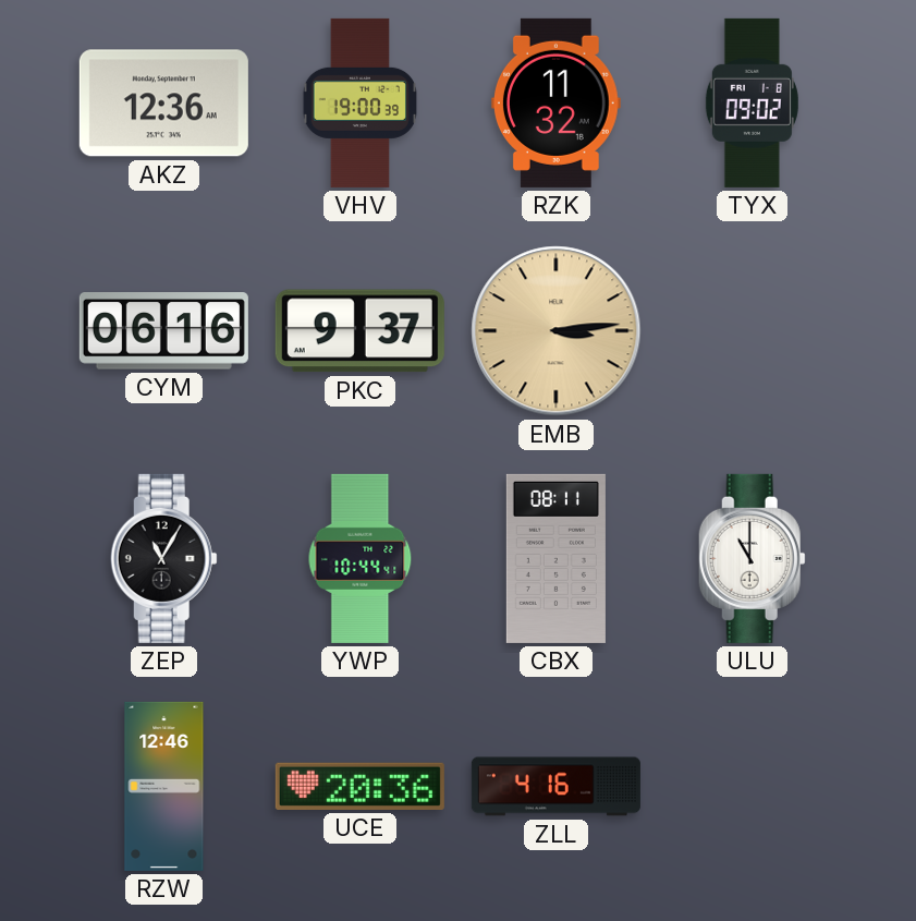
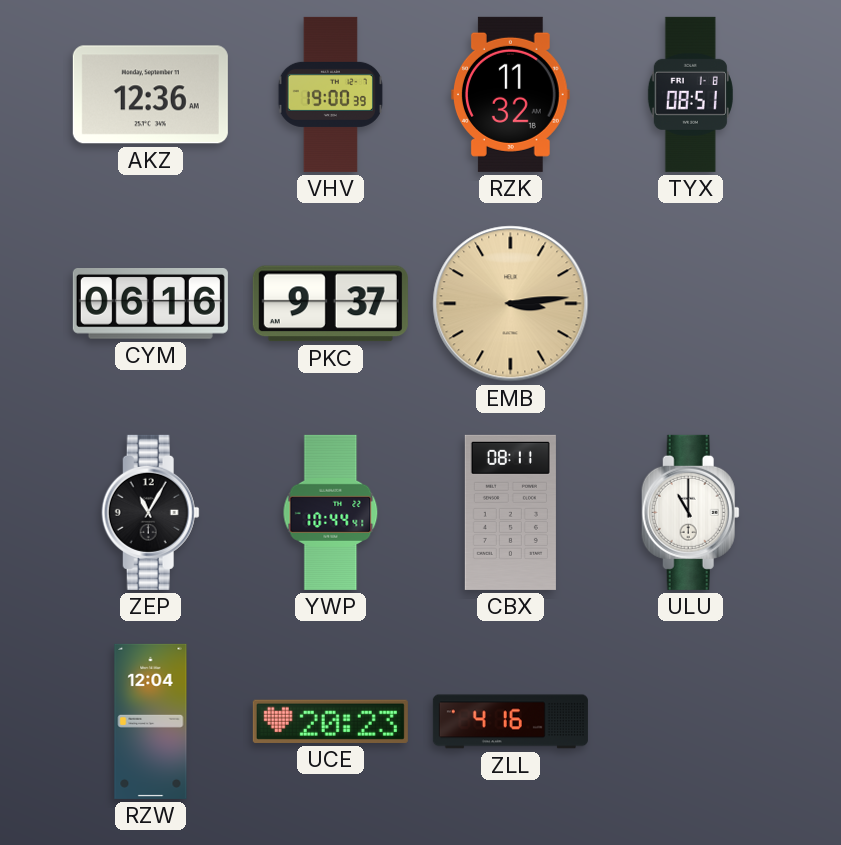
TYX: 09:02 -> 08:51 (690, 94)
RZW: 12:46 -> 12:04 (151, 721)
UCE: 20:36 -> 20:23 (330, 721)
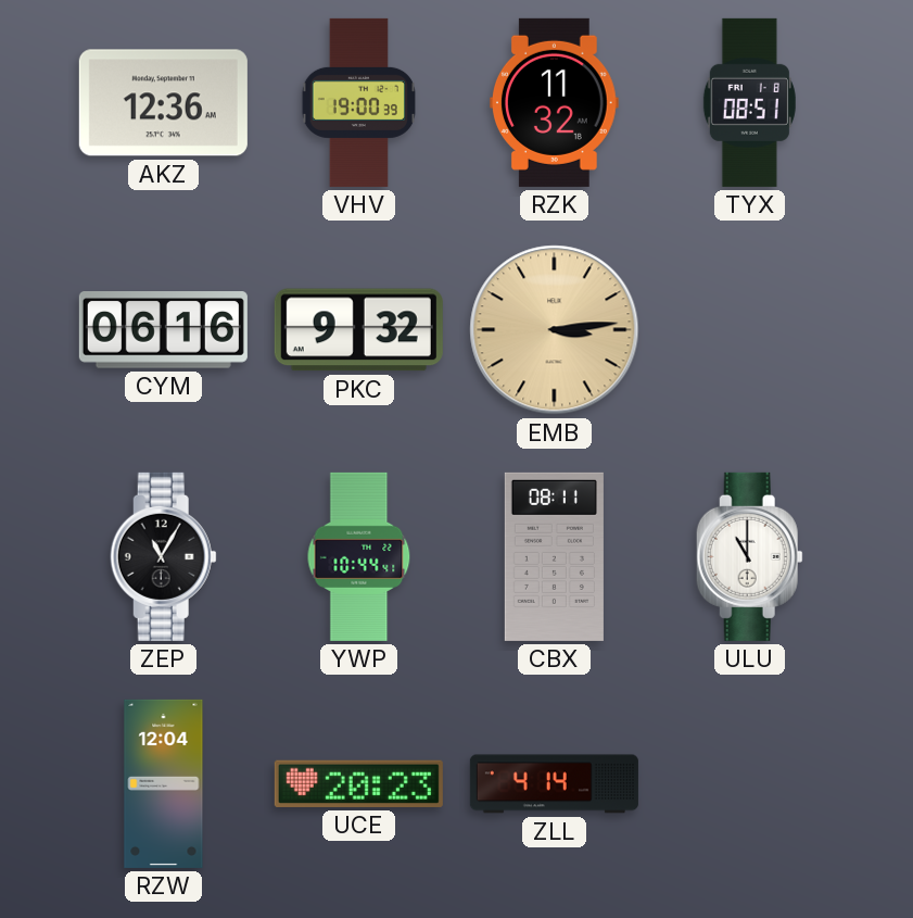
PKC: 9:37 -> 9:32 (358, 330)
ZLL: 4:16 -> 4:14 (554, 784)
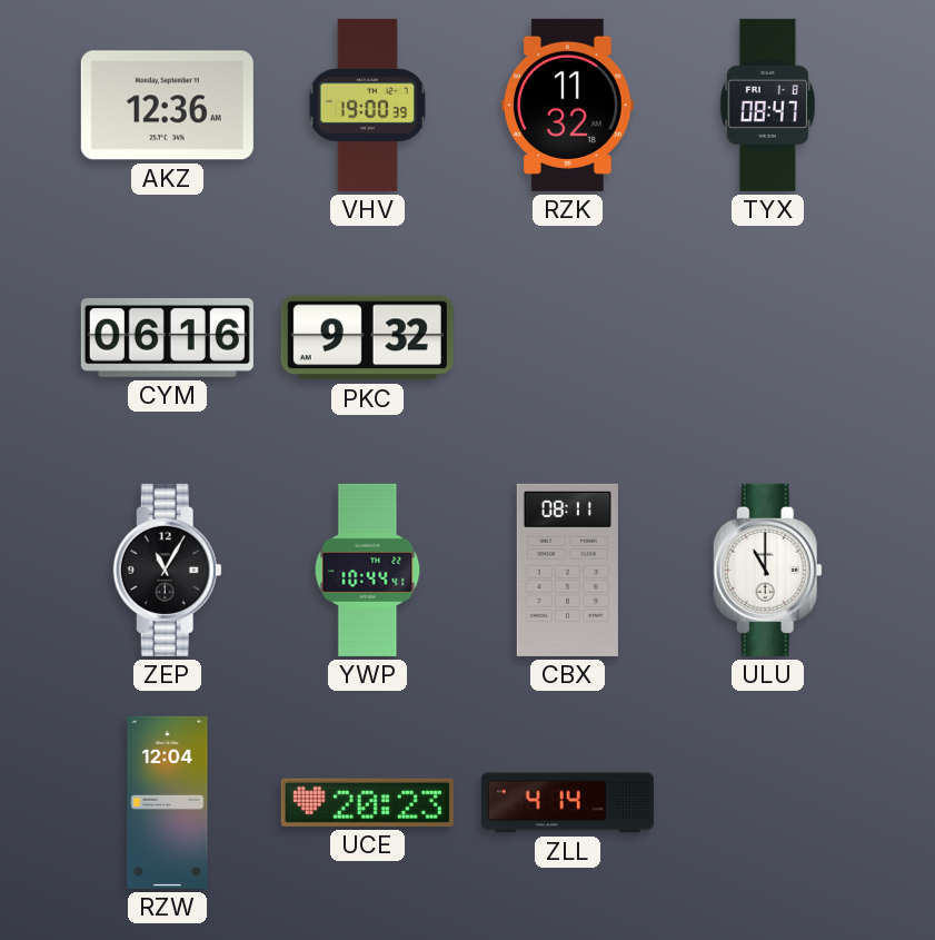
TYX: 08:51 -> 08:47 (767, 105)
EMB: 3:14 -> none (555, 330)
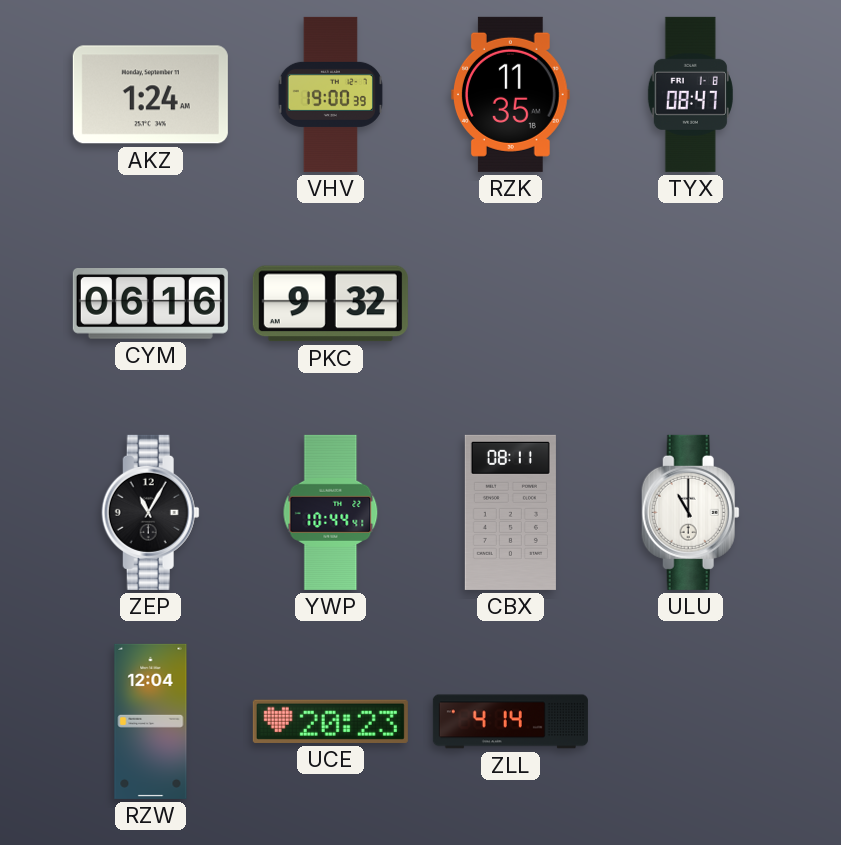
AKZ: 12:36 -> 1:24 (150, 95)
RZK: 11:32 -> 11:35 (510, 94)
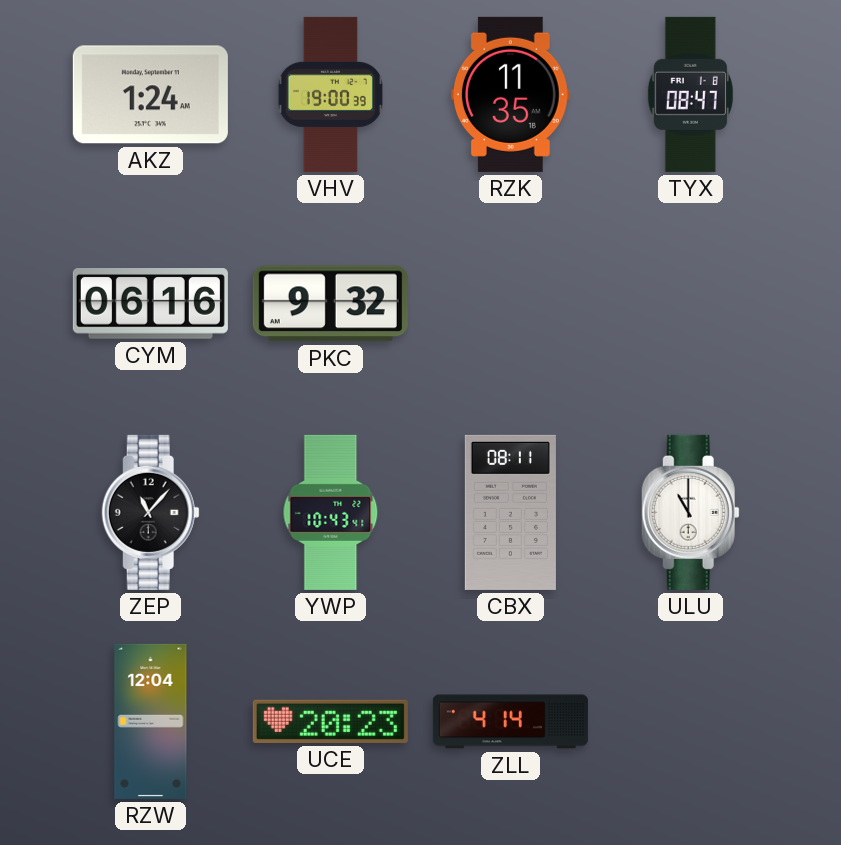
ZEP: 11:05 -> 11:07 (150, 512)
YWP: 10:44 -> 10:43 (331, 512)
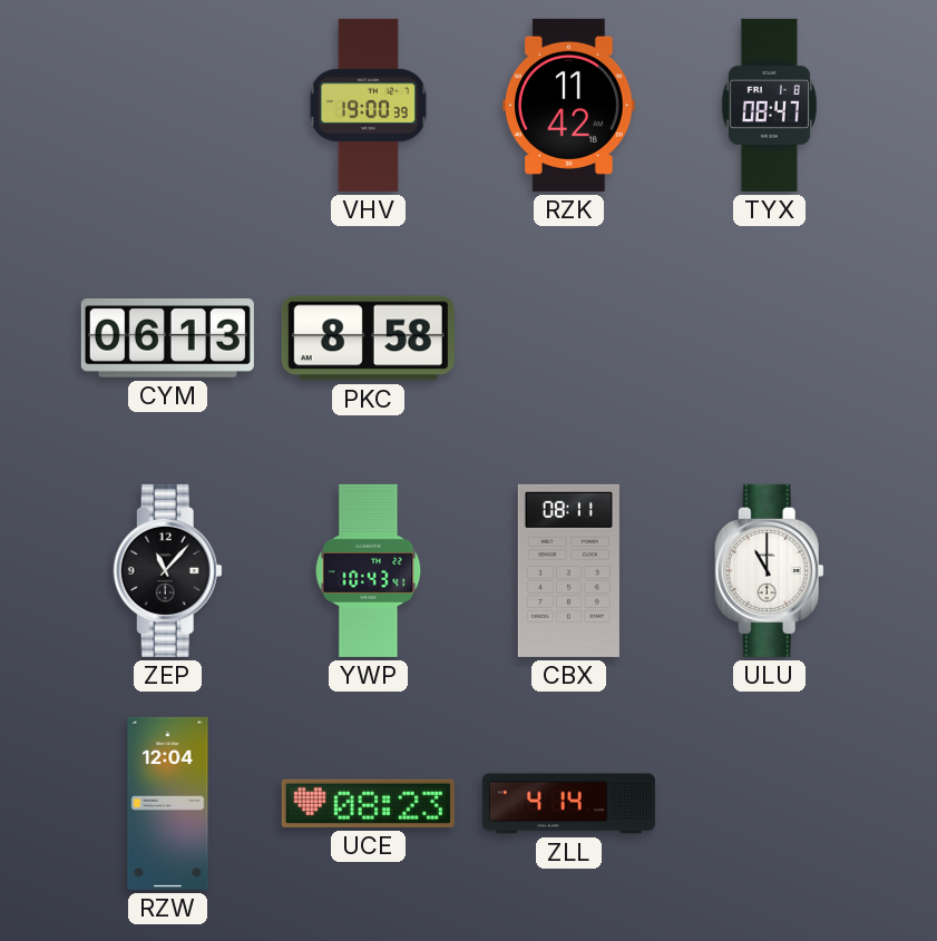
AKZ: 1:24 -> none (150, 95)
RZK: 11:35 -> 11:42 (568, 105)
CYM: 06:16 -> 06:13 (167, 339)
PKC: 9:32 -> 8:58 (368, 339)
UCE: 20:23 -> 08:23 (368, 803)
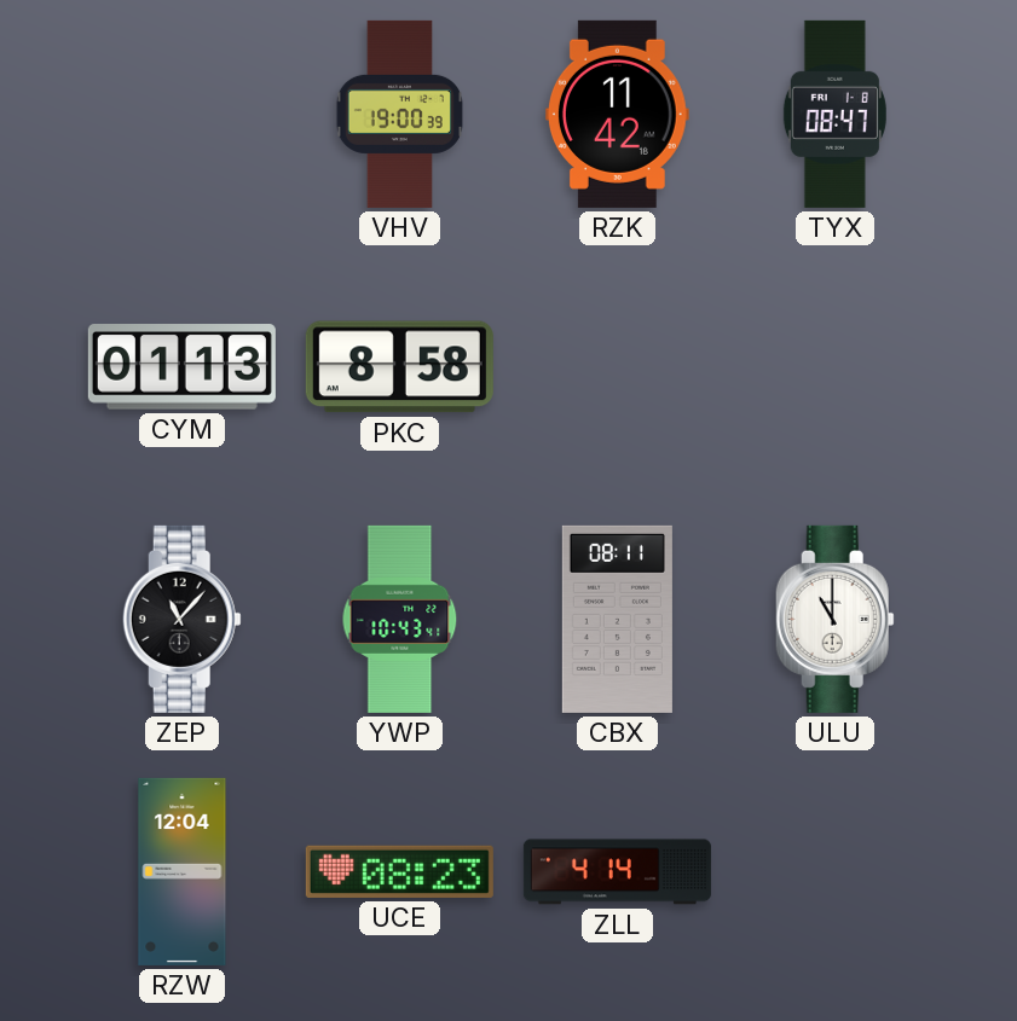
CYM: 06:13 -> 01:13 (181, 367)
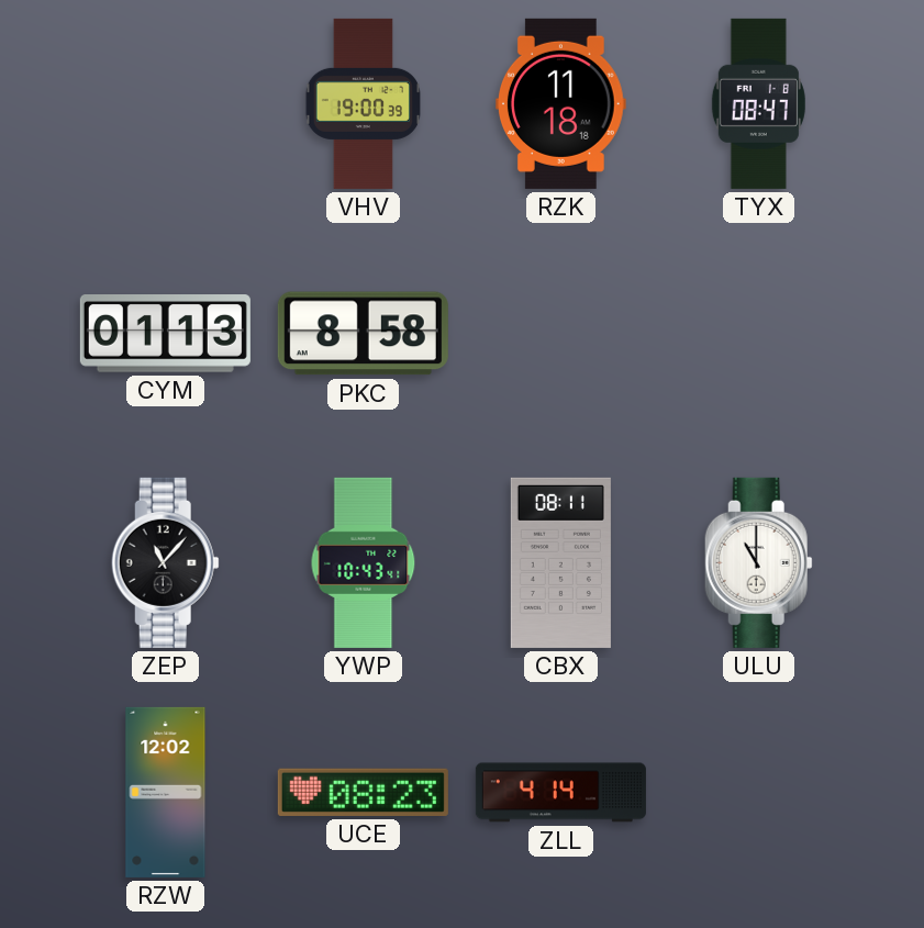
RZK: 11:42 -> 11:18 (560, 103)
RZW: 12:04 -> 12:02 (166, 792)
